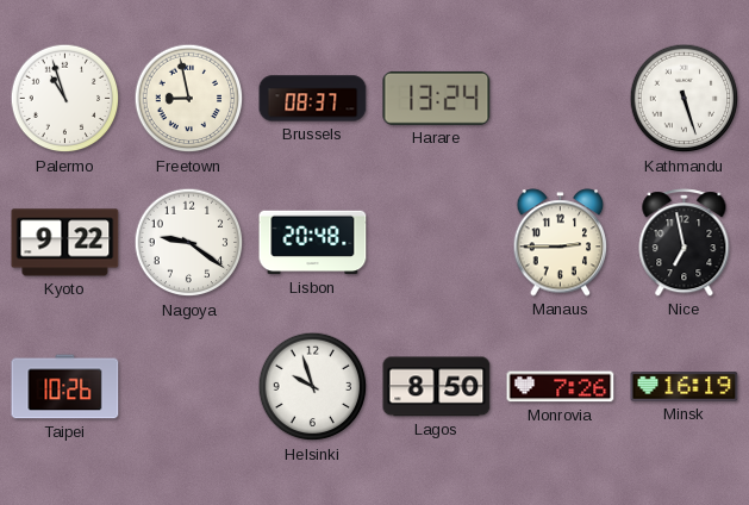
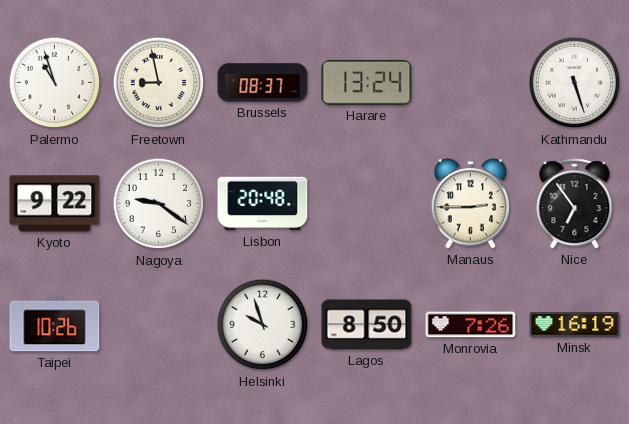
Nice: 6:58 -> 6:54 (575, 204)
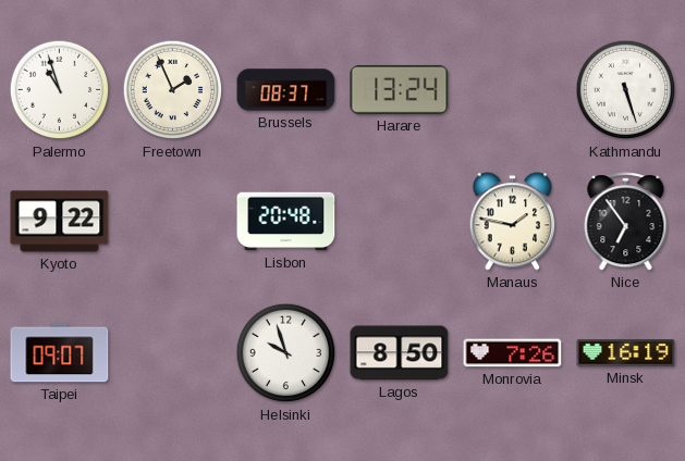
Freetown: 8:58 -> 1:56 (173, 90)
Nagoya: 9:21 -> none (159, 204)
Manaus: 2:45 -> 1:47 (513, 222)
Taipei: 10:26 -> 09:07 (60, 353)
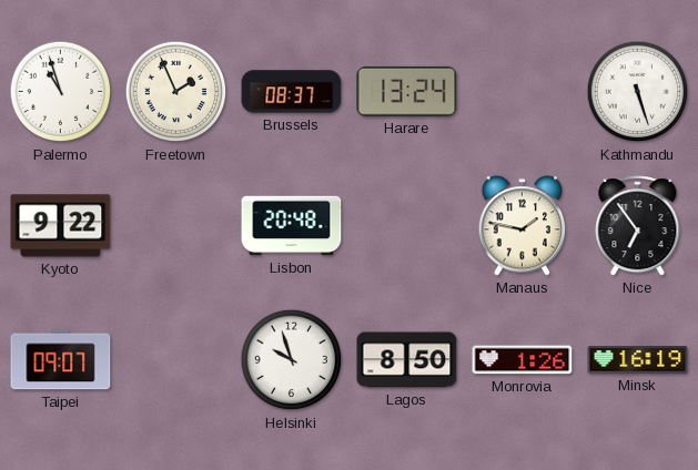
Monrovia: 7:26 -> 1:26 (523, 360)
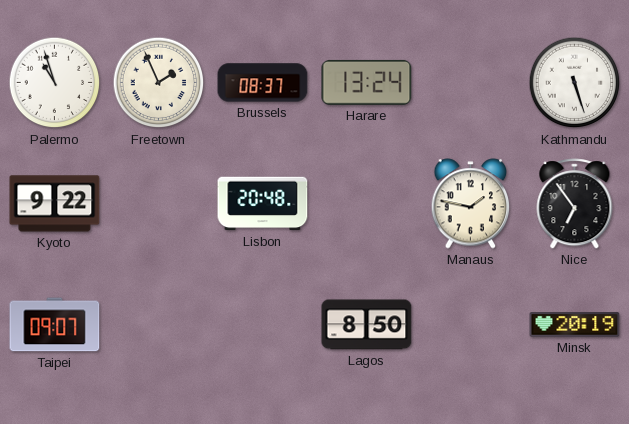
Helsinki: 9:57 -> none (292, 360)
Monrovia: 1:26 -> none (523, 360)
Minsk: 16:19 -> 20:19 (575, 325)
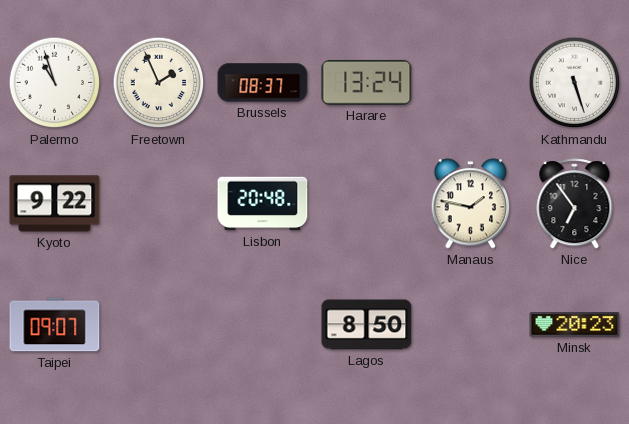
Minsk: 20:19 -> 20:23 (575, 325)
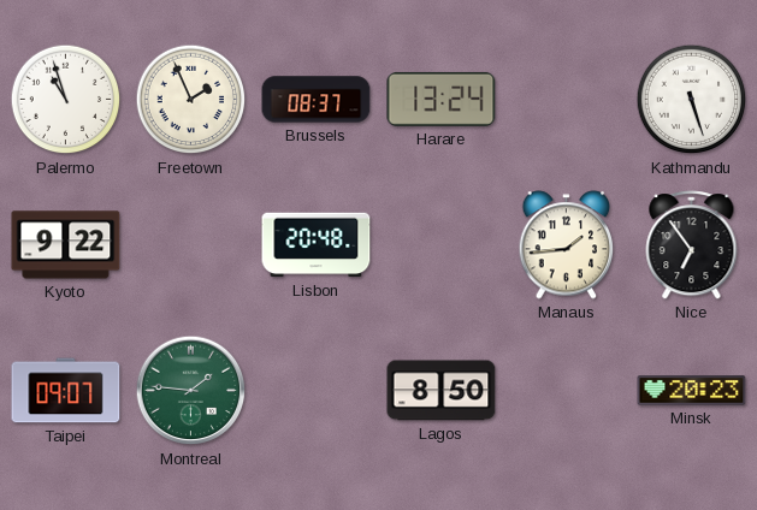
Manaus: 1:47 -> 1:44 (567, 245)
Montreal: none -> 1:46 (191, 391)
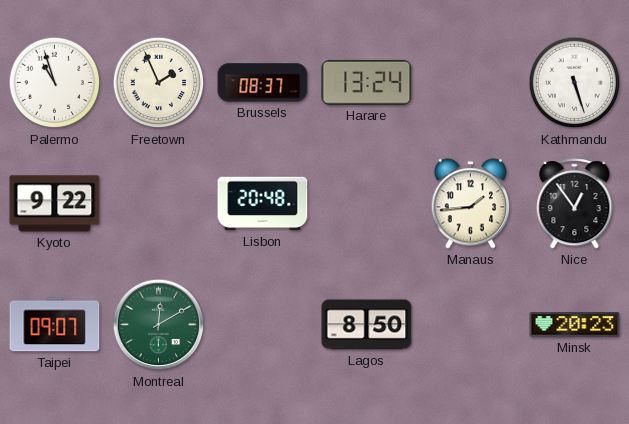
Nice: 6:54 -> 12:54 (575, 204)
Montreal: 1:46 -> 12:10 (159, 325)
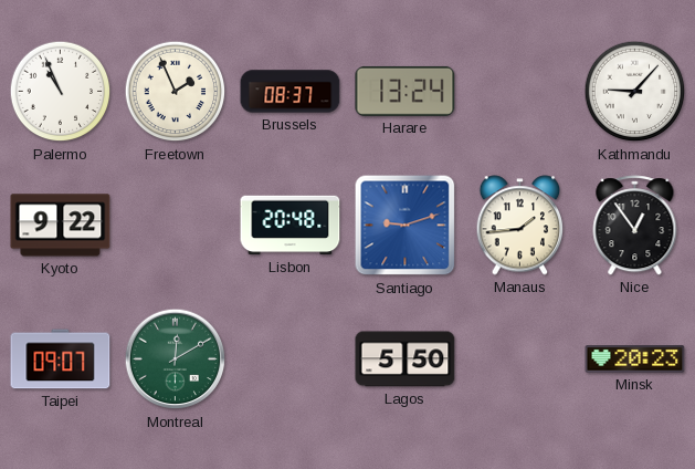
Palermo: 10:57 -> 10:56 (61, 92)
Kathmandu: 5:27 -> 9:07 (635, 92)
Santiago: none -> 9:12 (406, 226)
Lagos: 8:50 -> 5:50 (406, 359)
